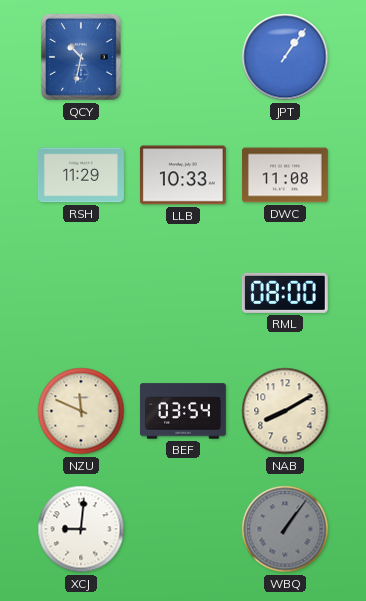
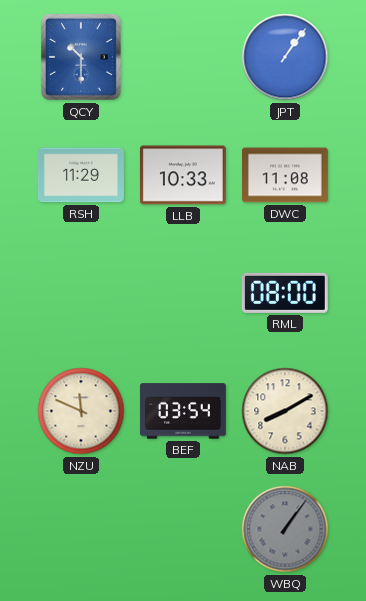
QCY: 10:32 -> 10:30 (81, 58)
XCJ: 9:01 -> none (81, 529)
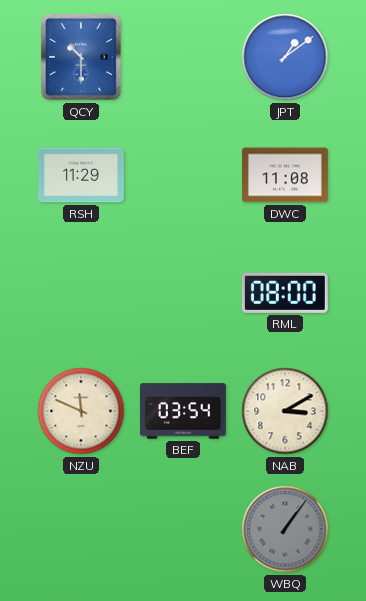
JPT: 1:06 -> 1:09 (285, 57)
LLB: 10:33 -> none (183, 175)
NAB: 8:10 -> 3:10 (285, 411)
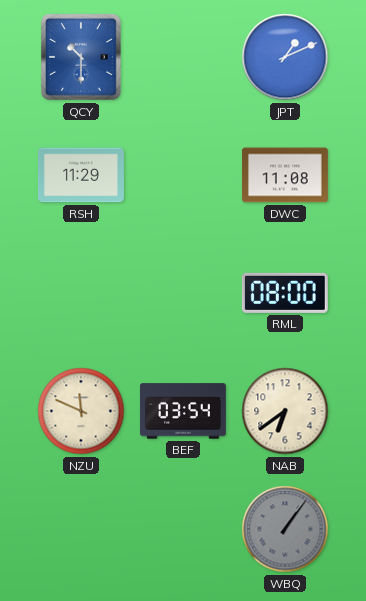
JPT: 1:09 -> 1:11 (285, 57)
NAB: 3:10 -> 6:39 (285, 411)
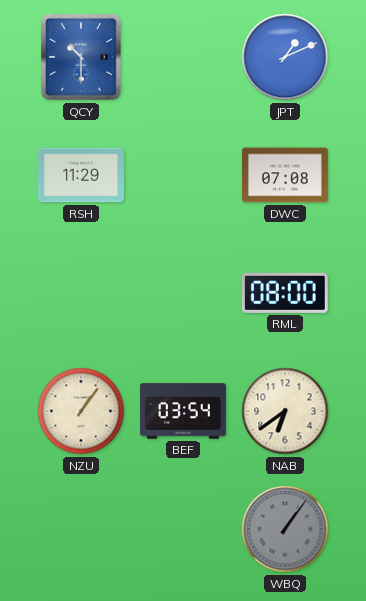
DWC: 11:08 -> 07:08 (285, 175)
NZU: 11:49 -> 1:06 (81, 411)
